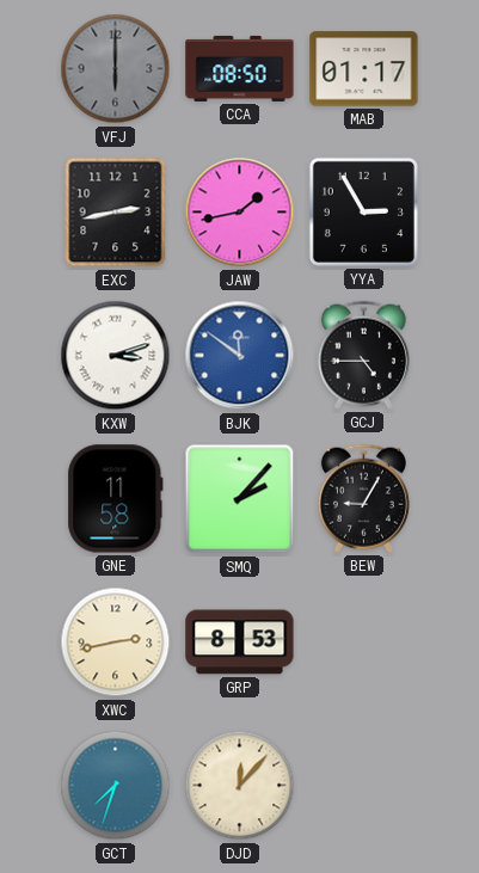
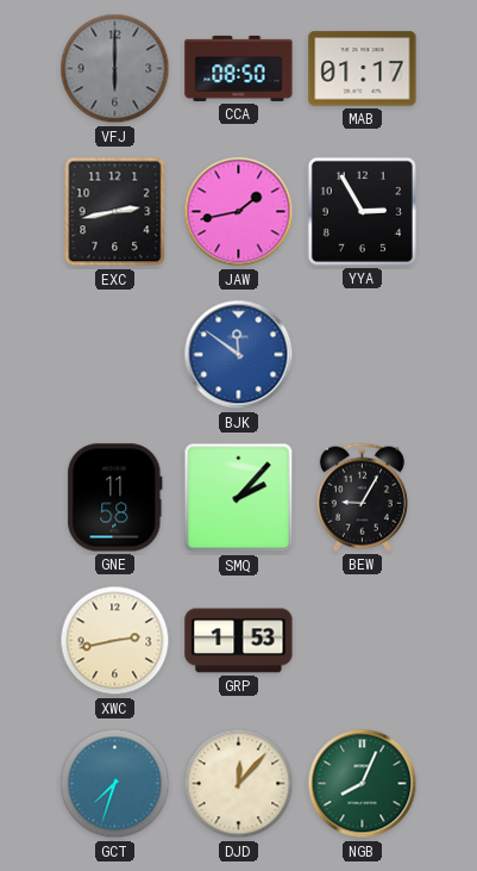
KXW: 3:12 -> none (116, 356)
GCJ: 4:45 -> none (363, 355)
GRP: 8:53 -> 1:53 (239, 641)
NGB: none -> 8:04 (363, 784)
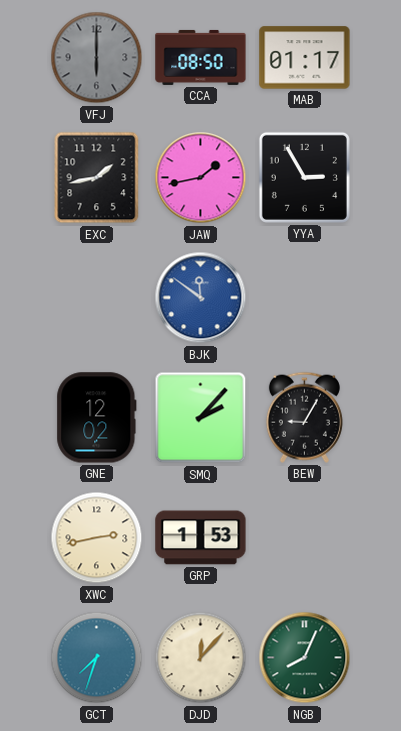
EXC: 2:43 -> 1:43 (97, 178)
GNE: 11:58 -> 12:02 (97, 418)
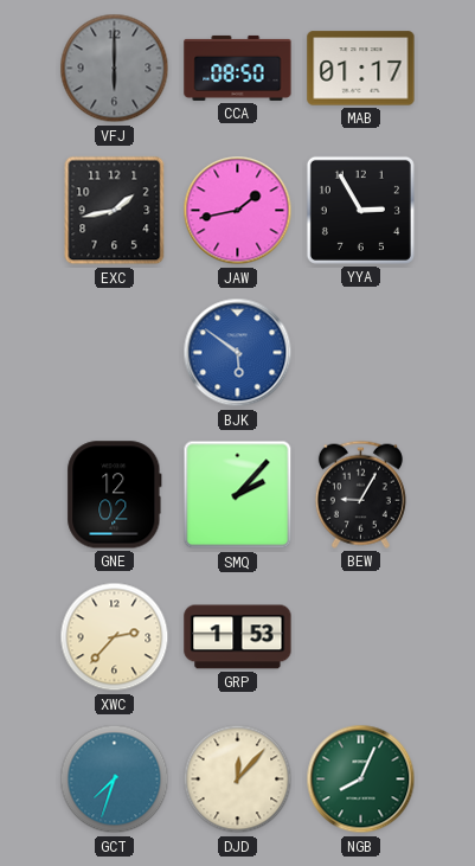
BJK: 11:51 -> 5:51 (238, 353)
XWC: 2:43 -> 2:37 (115, 637)
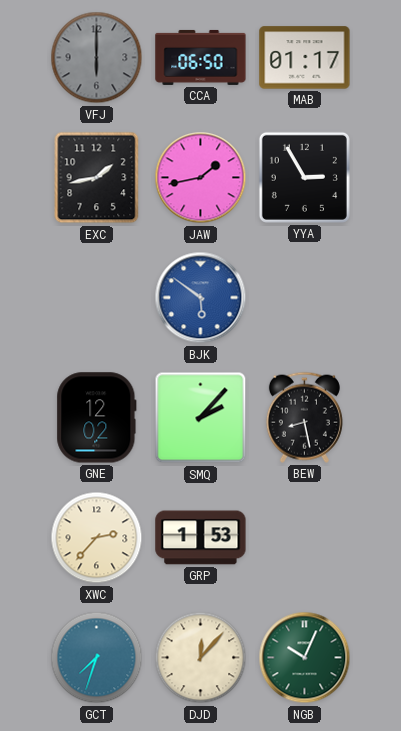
CCA: 08:50 -> 06:50 (201, 57)
BEW: 9:05 -> 8:28 (304, 417)
NGB: 8:04 -> 10:04 (305, 658)
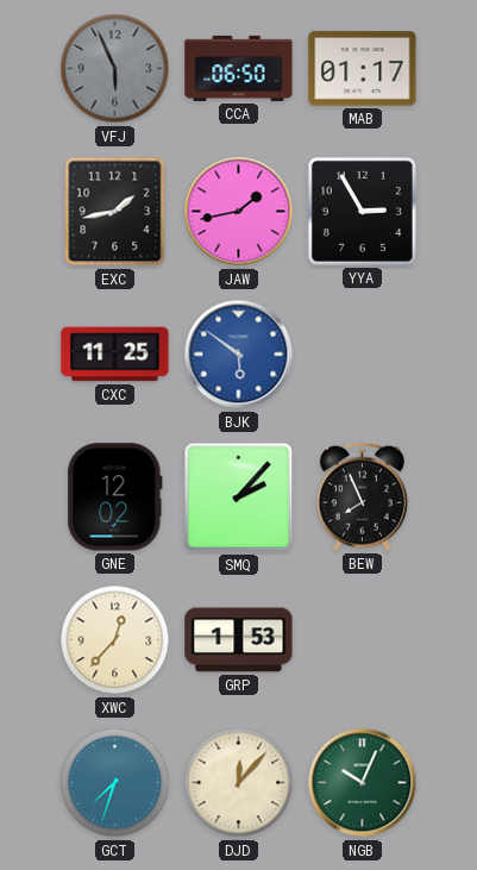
VFJ: 6:00 -> 5:56 (115, 69)
CXC: none -> 11:25 (115, 355)
BEW: 8:28 -> 7:56 (362, 496)
XWC: 2:37 -> 12:37 (115, 640)
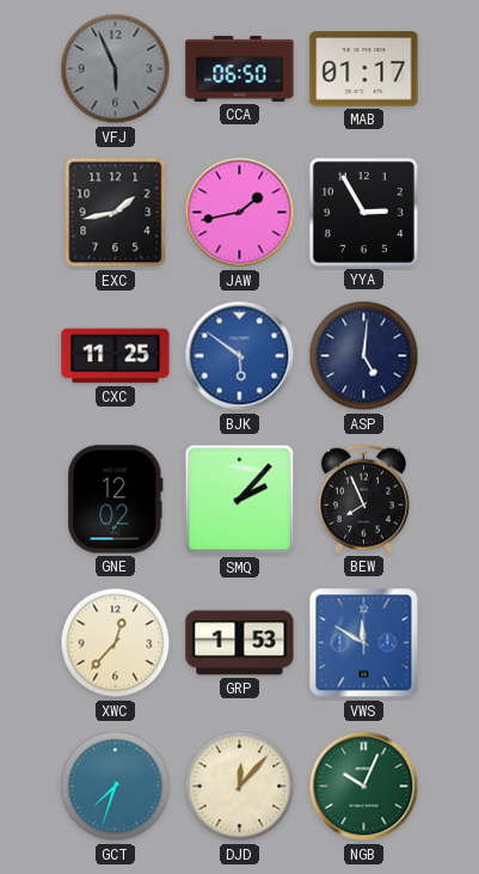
ASP: none -> 5:01 (364, 356)
VWS: none -> 11:50 (364, 643)
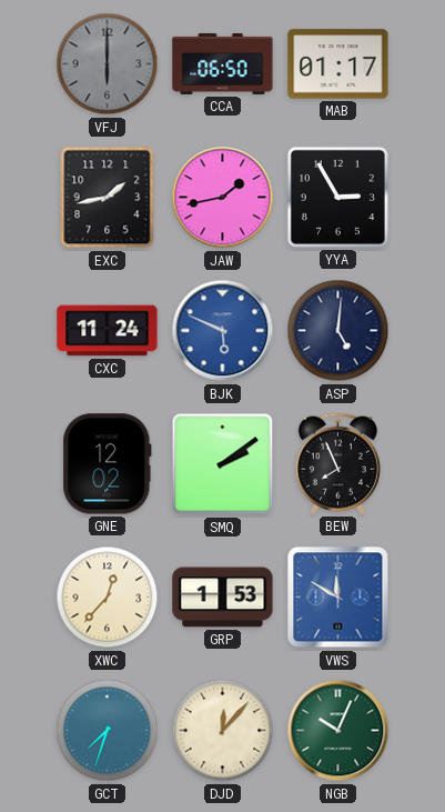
VFJ: 5:56 -> 6:00 (108, 64)
CXC: 11:25 -> 11:24 (108, 331)
BJK: 5:51 -> 5:49 (223, 331)
SMQ: 2:07 -> 2:09 (223, 464)
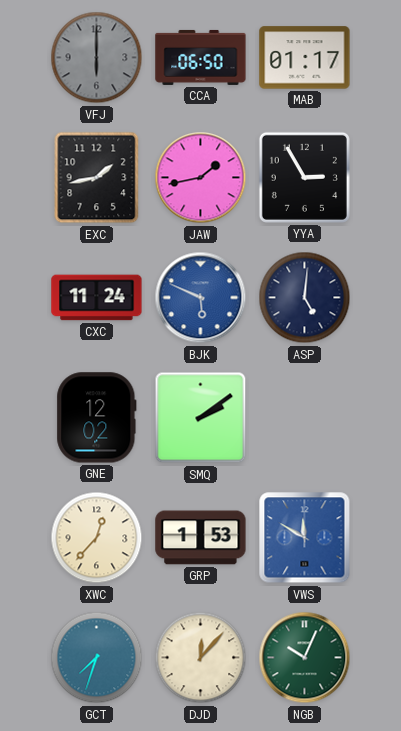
BEW: 7:56 -> none (337, 463)
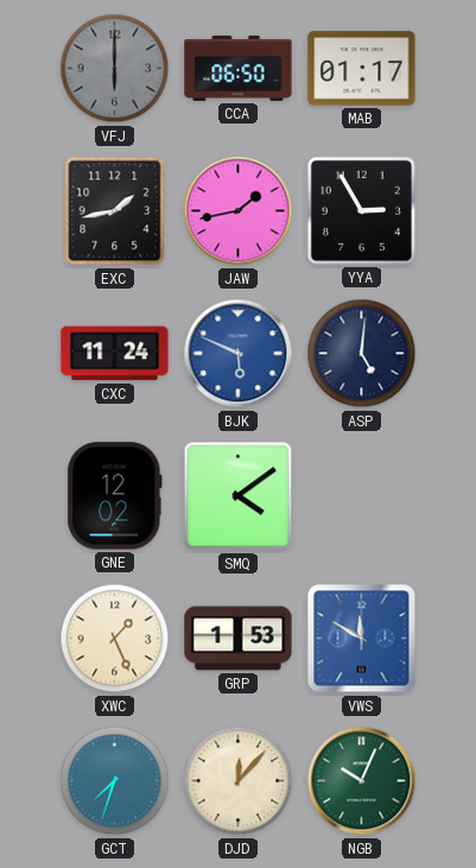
SMQ: 2:09 -> 4:09 (239, 496)
XWC: 12:37 -> 1:26 (115, 639)
